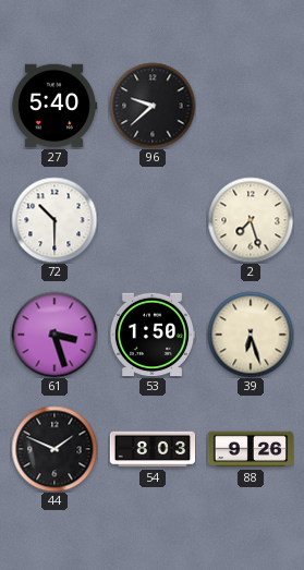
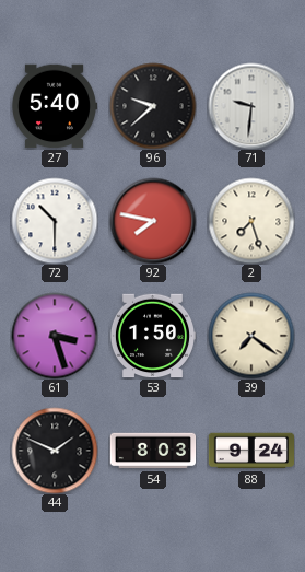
71: none -> 9:31 (251, 106)
92: none -> 7:47 (153, 221)
39: 6:27 -> 7:21 (251, 336)
88: 9:26 -> 9:24 (250, 451)
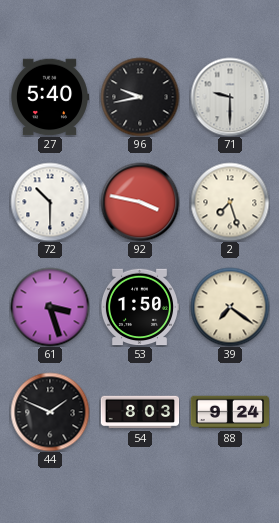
96: 9:38 -> 9:43 (140, 97)
71: 9:31 -> 9:30 (230, 97)
92: 7:47 -> 3:47 (140, 202)
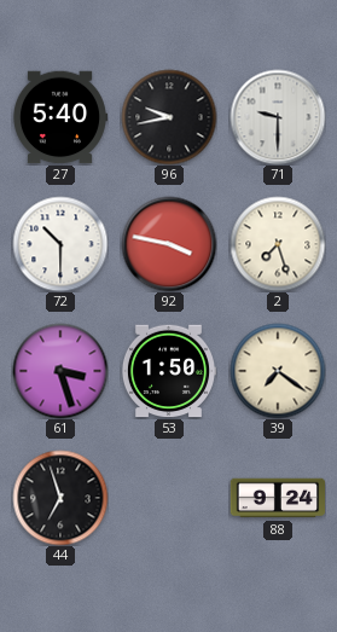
44: 1:49 -> 6:57 (60, 498)
54: 8:03 -> none (140, 412)
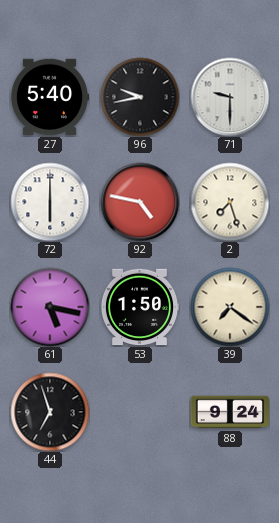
72: 10:30 -> 6:00 (50, 202)
92: 3:47 -> 4:47 (140, 202)
61: 3:27 -> 5:17 (50, 307)
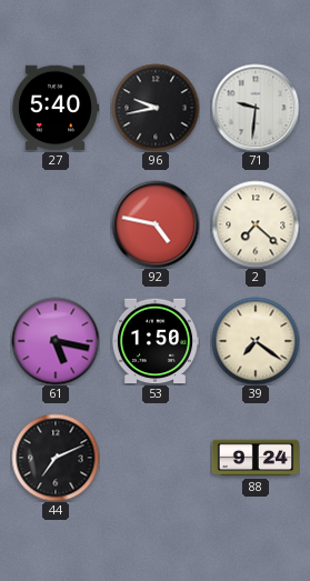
71: 9:30 -> 9:31 (256, 108)
72: 6:00 -> none (50, 202)
2: 7:27 -> 7:22 (256, 224)
44: 6:57 -> 7:11 (56, 458)
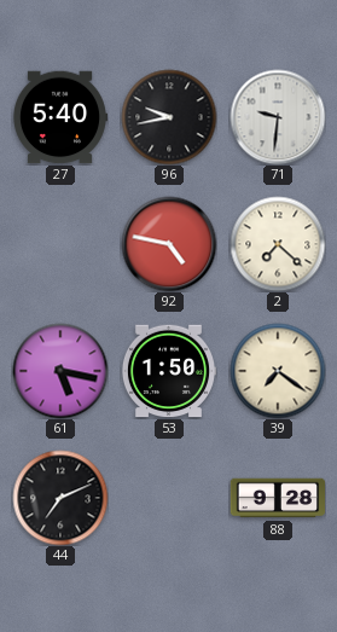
88: 9:24 -> 9:28 (277, 498)
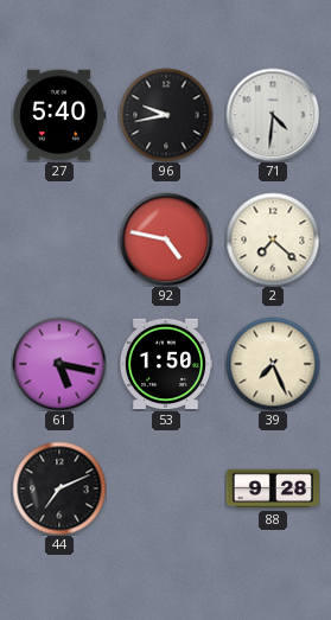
71: 9:31 -> 4:31 (273, 115)
39: 7:21 -> 7:26 (273, 364)
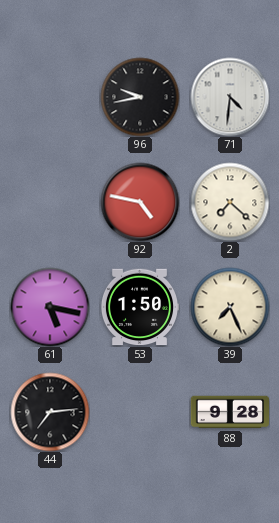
27: 5:40 -> none (58, 115)
44: 7:11 -> 7:14 (50, 412)
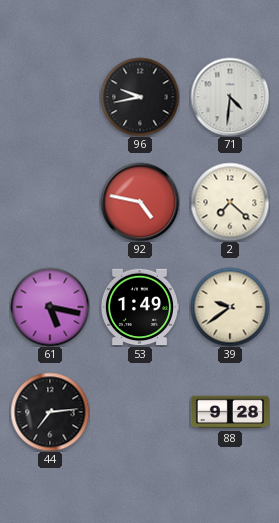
53: 1:50 -> 1:49 (139, 307)
39: 7:26 -> 9:39 (230, 307)
